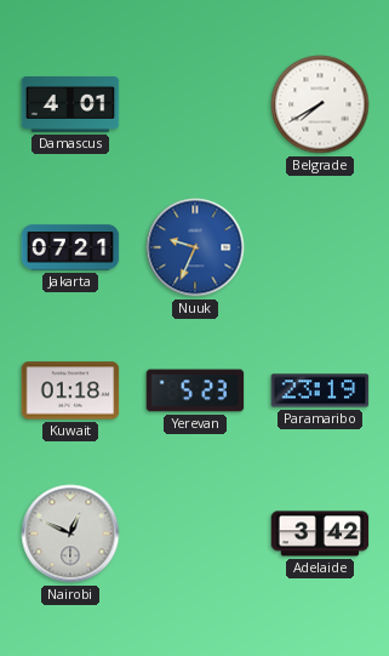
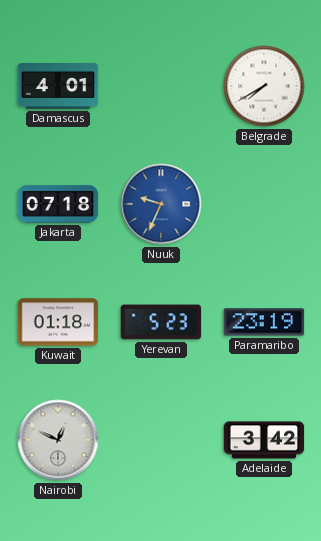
Jakarta: 07:21 -> 07:18 (58, 204)
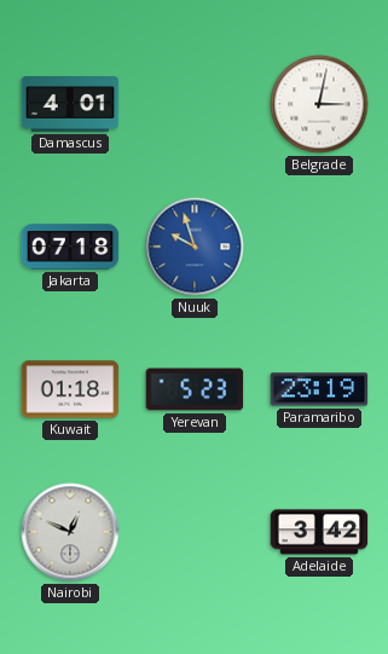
Belgrade: 7:40 -> 3:02 (319, 104)
Nuuk: 9:34 -> 9:57 (195, 247)
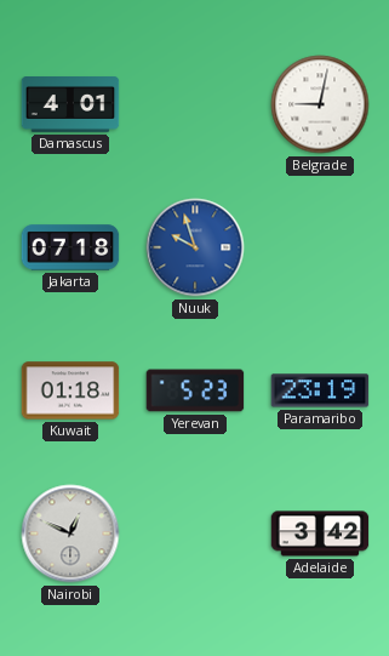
Belgrade: 3:02 -> 9:02 (320, 104)
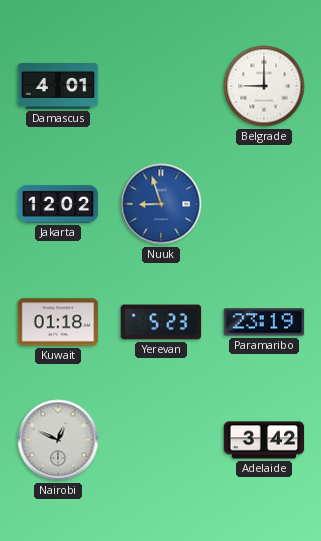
Belgrade: 9:02 -> 9:00 (264, 86)
Jakarta: 07:18 -> 12:02 (58, 204)
Nuuk: 9:57 -> 8:57 (161, 204)
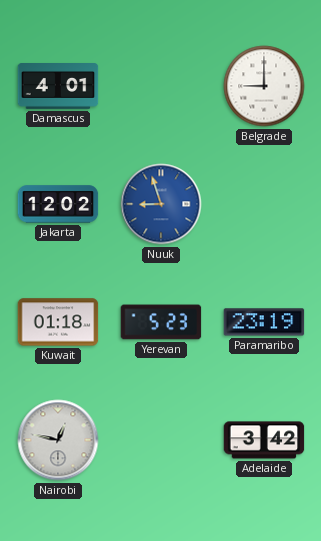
Nairobi: 12:49 -> 12:47 (58, 440)
